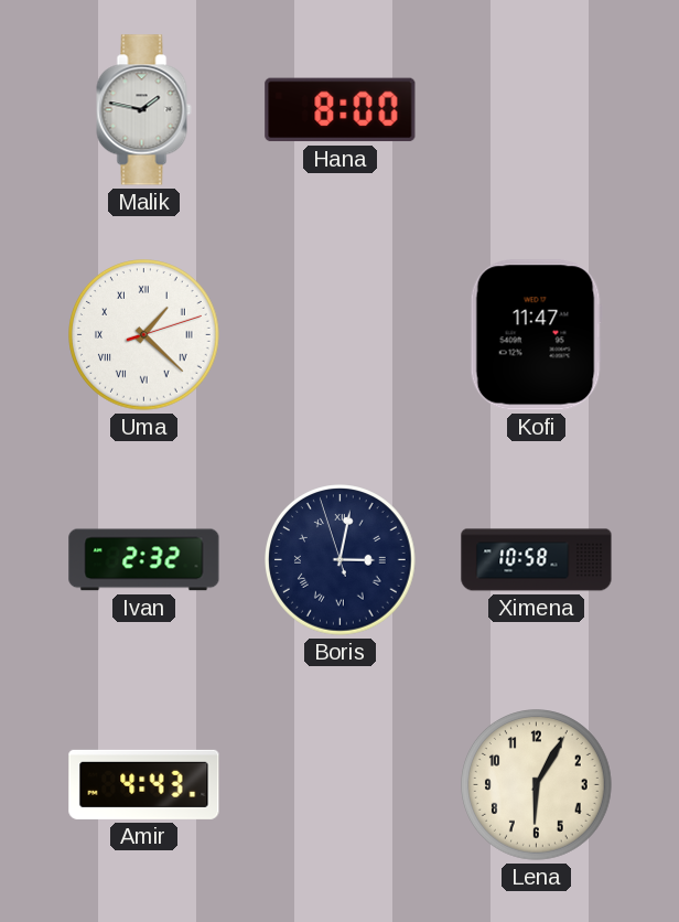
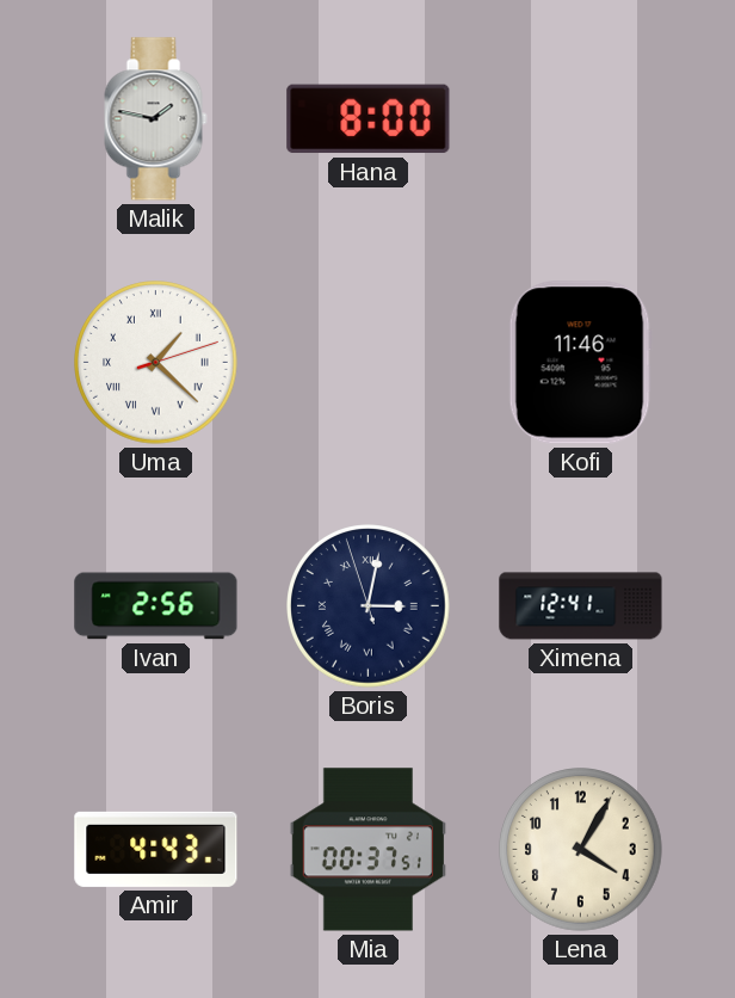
Kofi: 11:47 -> 11:46 (580, 363)
Ivan: 2:32 -> 2:56 (156, 606)
Ximena: 10:58 -> 12:41 (581, 606)
Mia: none -> 00:37 (367, 850)
Lena: 6:05 -> 4:05 (581, 850)
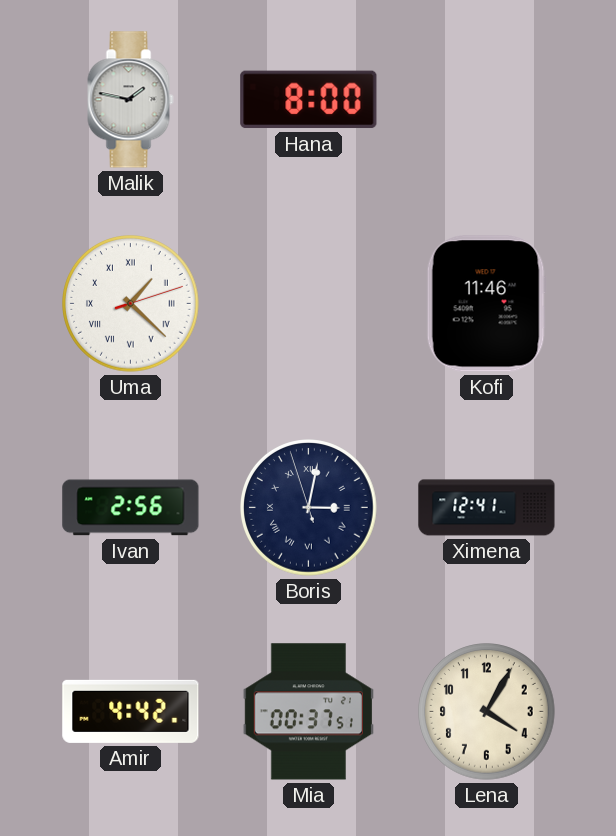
Amir: 4:43 -> 4:42 (131, 711)
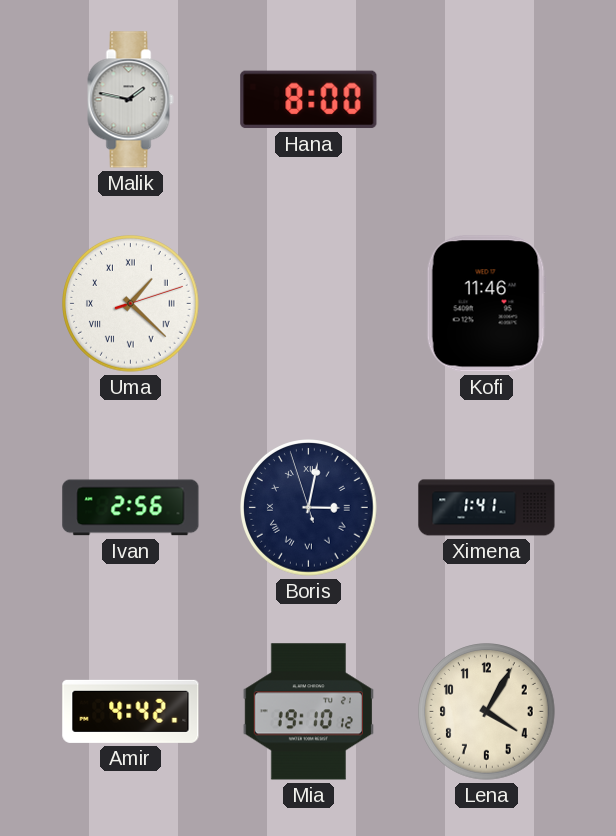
Ximena: 12:41 -> 1:41 (487, 508)
Mia: 00:37 -> 19:10 (308, 712)
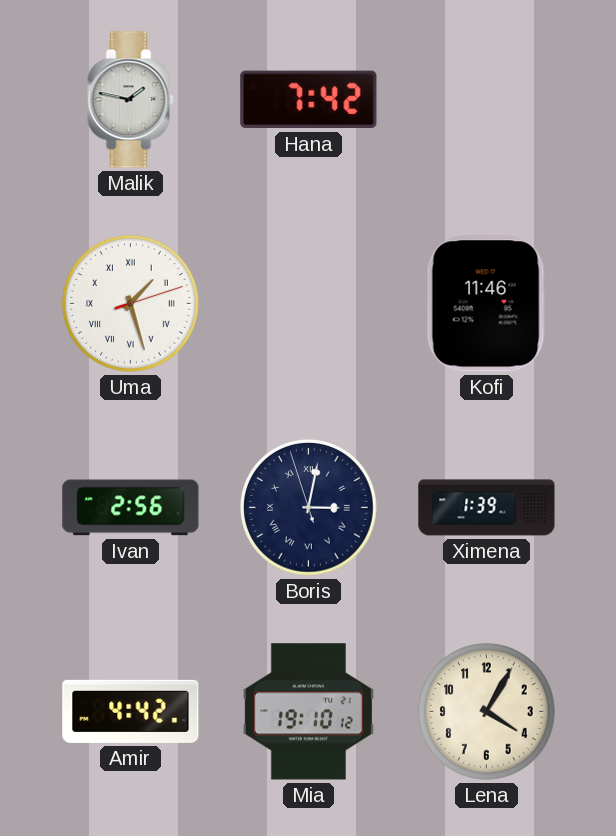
Hana: 8:00 -> 7:42 (309, 100)
Uma: 1:22 -> 1:27 (131, 304)
Ximena: 1:41 -> 1:39 (487, 508)
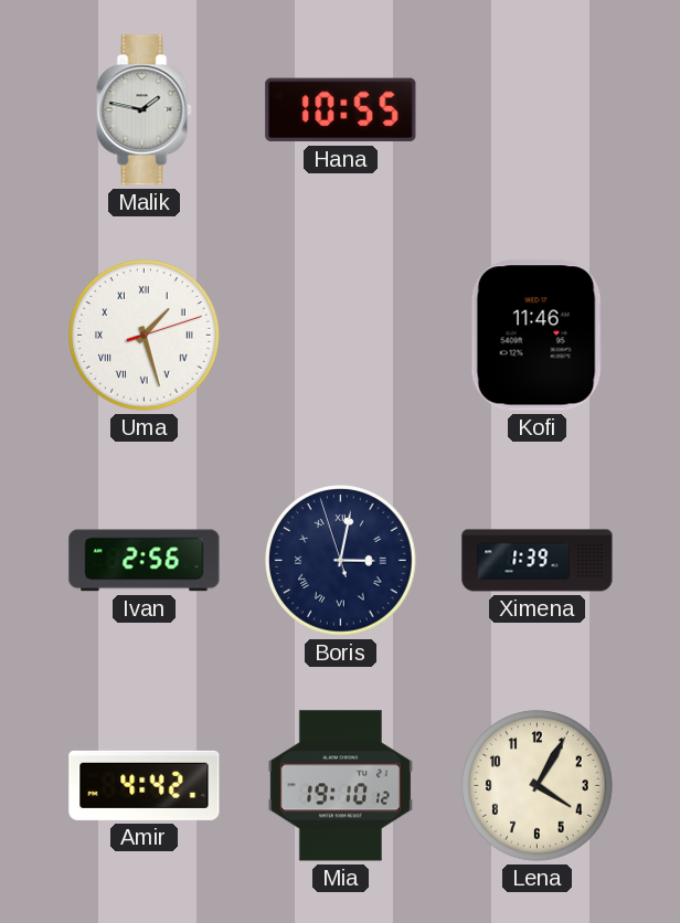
Hana: 7:42 -> 10:55 (341, 110)
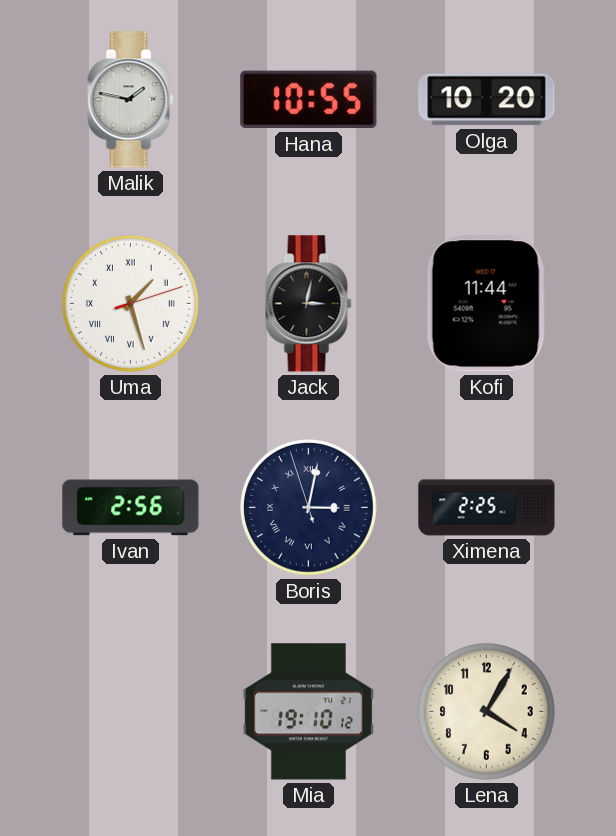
Olga: none -> 10:20 (487, 100)
Jack: none -> 3:02 (309, 304)
Kofi: 11:46 -> 11:44 (486, 304)
Ximena: 1:39 -> 2:25 (487, 508)
Amir: 4:42 -> none (145, 785)
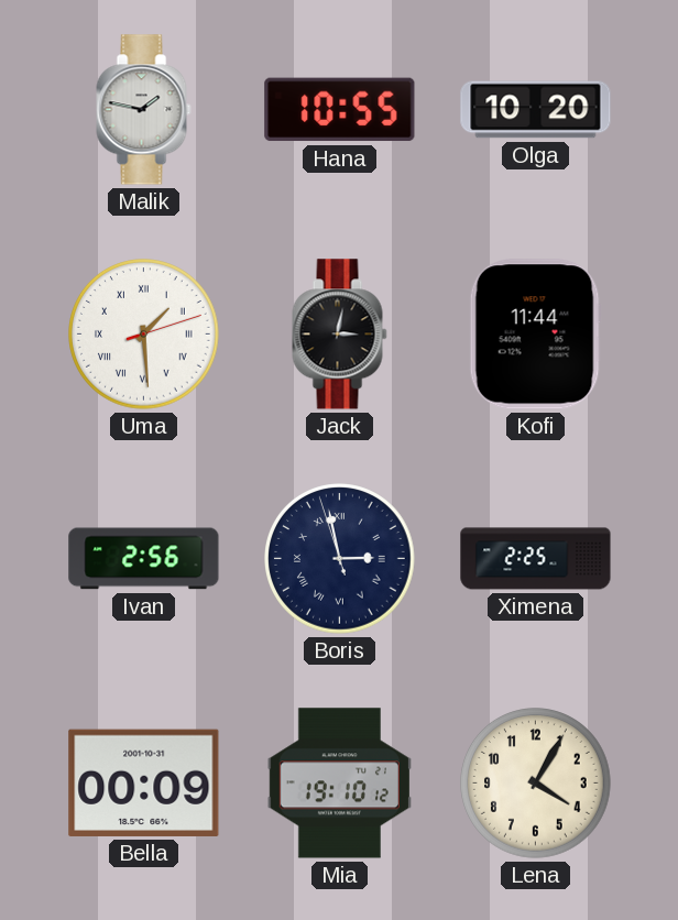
Uma: 1:27 -> 1:29 (144, 335)
Boris: 3:01 -> 2:57 (340, 559)
Bella: none -> 00:09 (144, 782)
